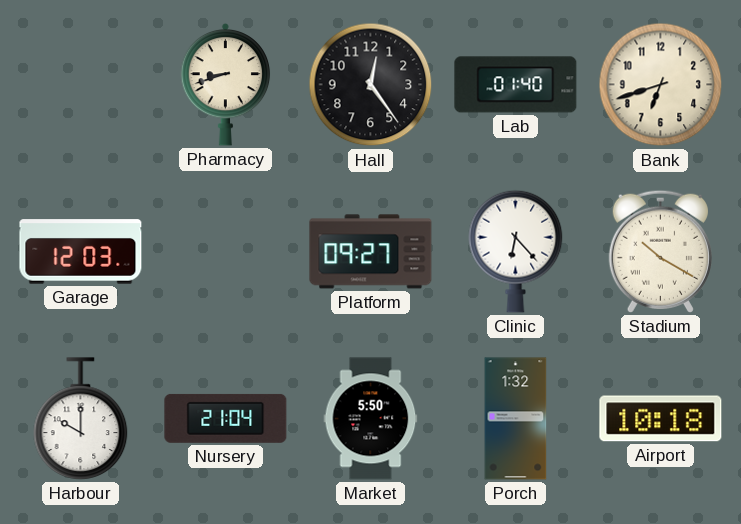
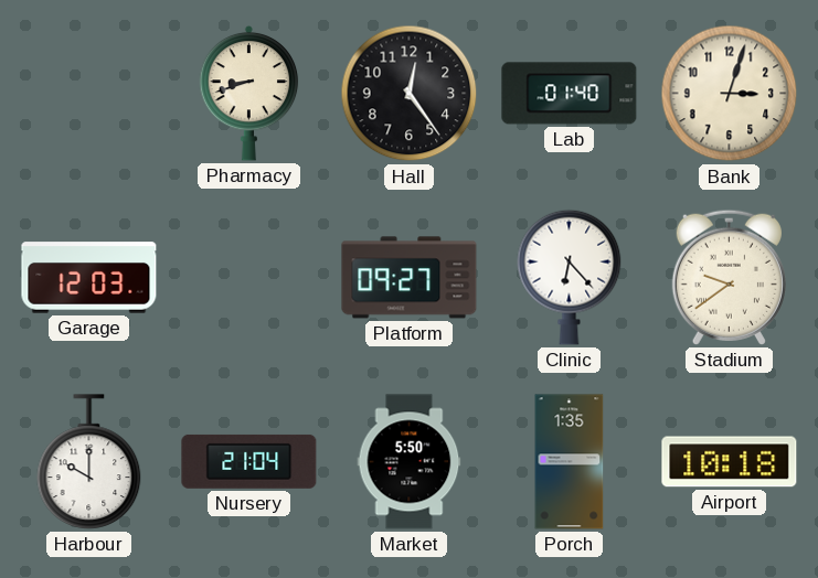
Bank: 6:42 -> 3:03 (730, 94)
Stadium: 10:20 -> 9:39 (729, 277)
Porch: 1:32 -> 1:35 (570, 462)
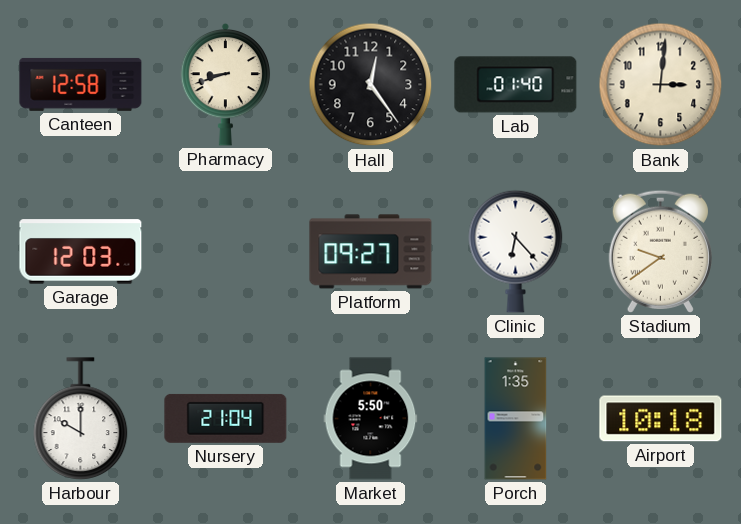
Canteen: none -> 12:58 (81, 84)
Bank: 3:03 -> 3:01 (661, 85)
